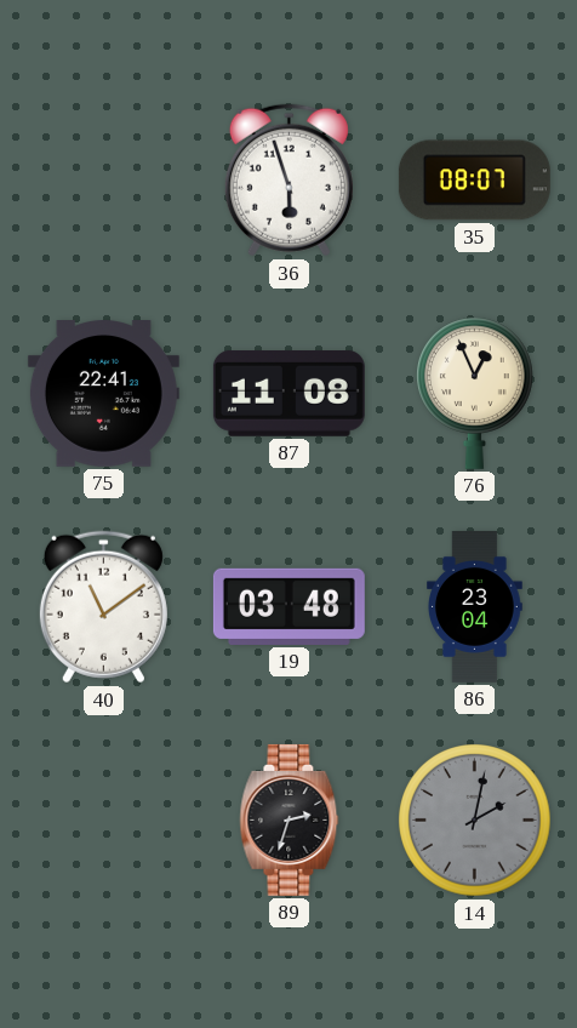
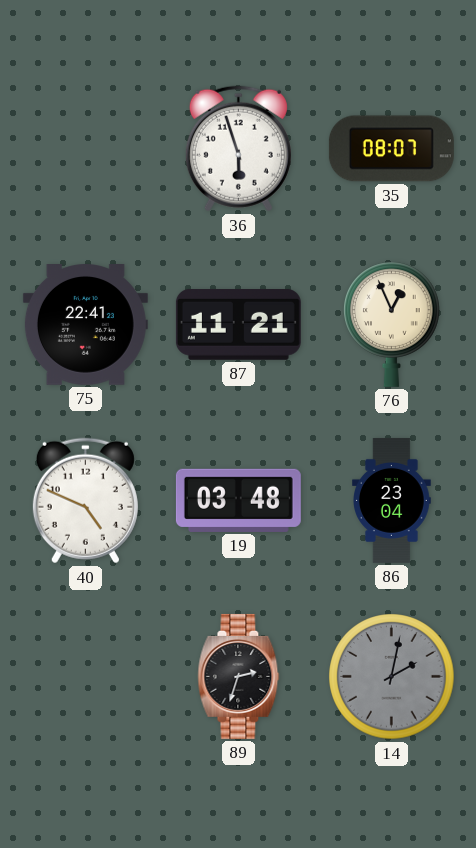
87: 11:08 -> 11:21 (238, 325)
40: 11:09 -> 4:49 (85, 501)
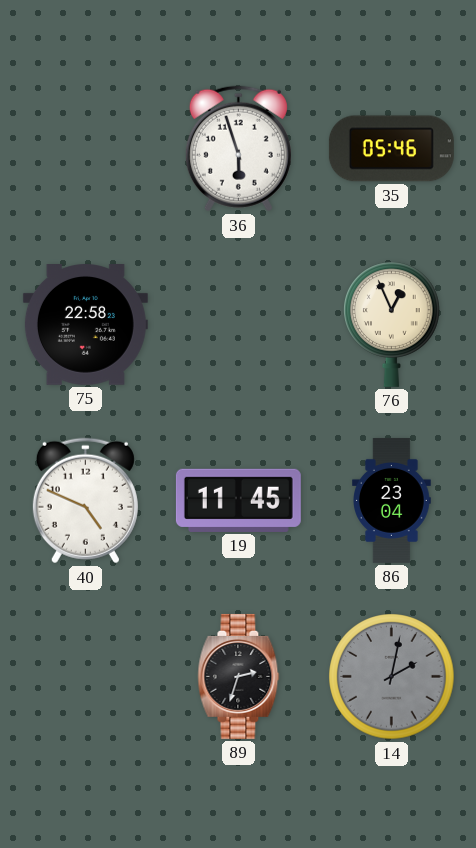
35: 08:07 -> 05:46 (391, 149)
75: 22:41 -> 22:58 (85, 325)
87: 11:21 -> none (238, 325)
19: 03:48 -> 11:45 (238, 500)
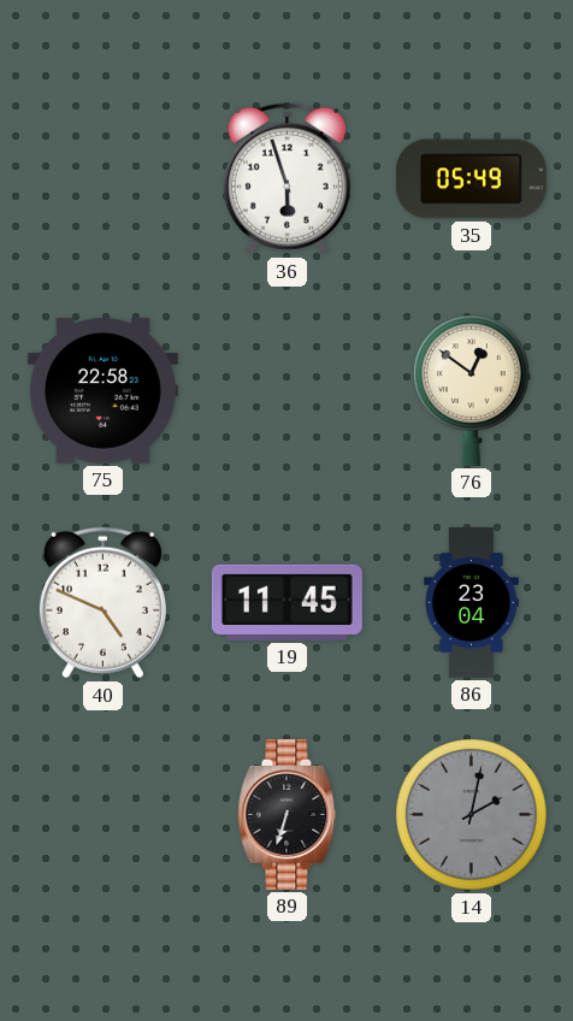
35: 05:46 -> 05:49 (471, 179)
76: 12:56 -> 12:51 (472, 390)
89: 2:33 -> 6:33 (288, 814)
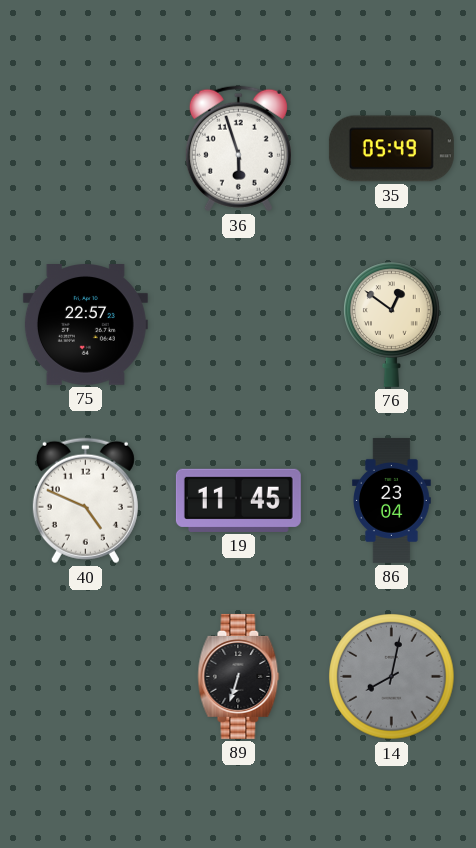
75: 22:58 -> 22:57 (85, 325)
14: 2:02 -> 8:02 (392, 677)
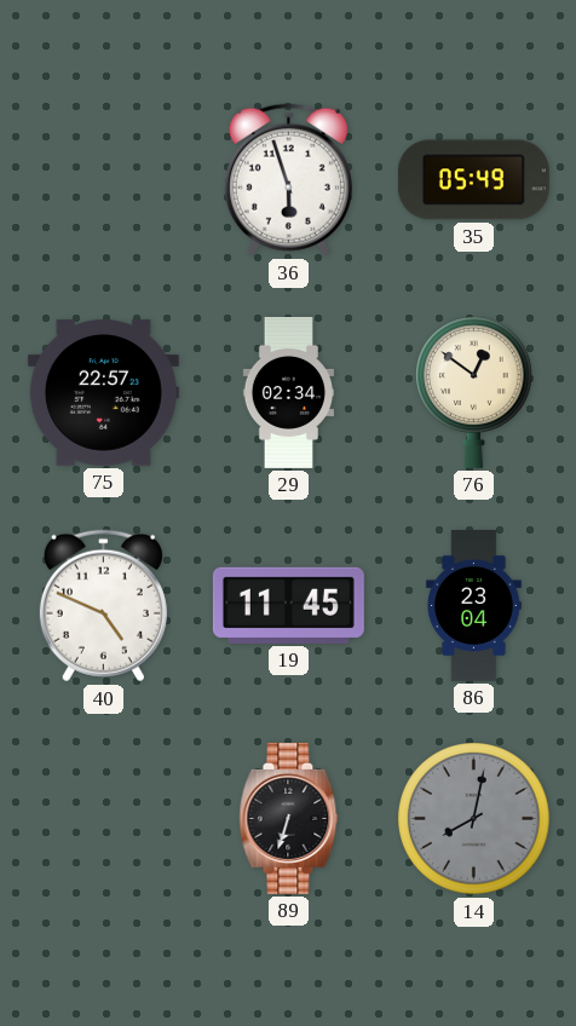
29: none -> 02:34 (288, 392)
